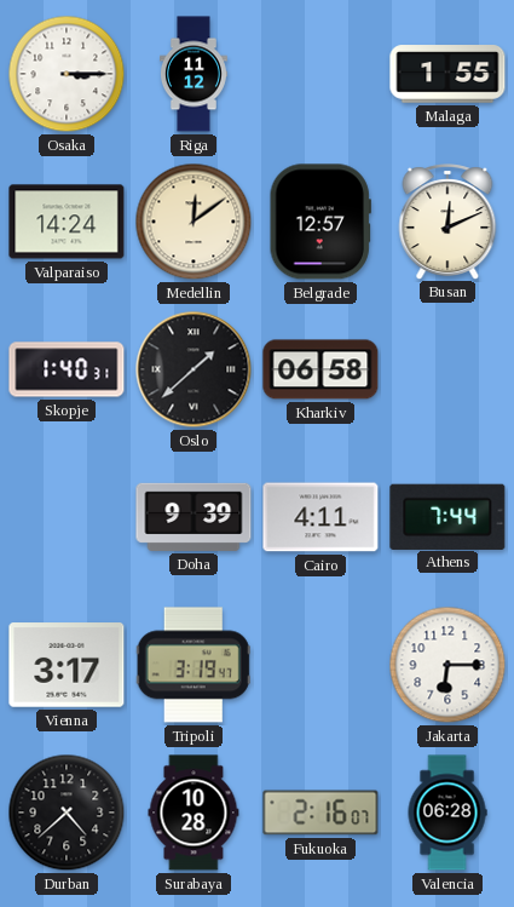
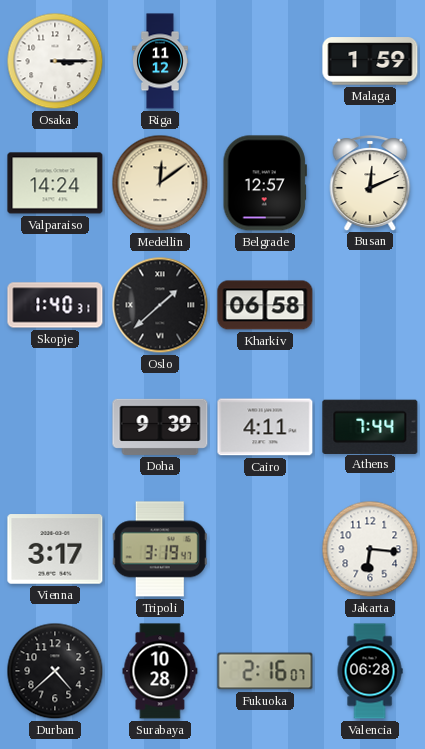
Malaga: 1:55 -> 1:59 (370, 61)
Jakarta: 6:15 -> 6:16 (370, 549)
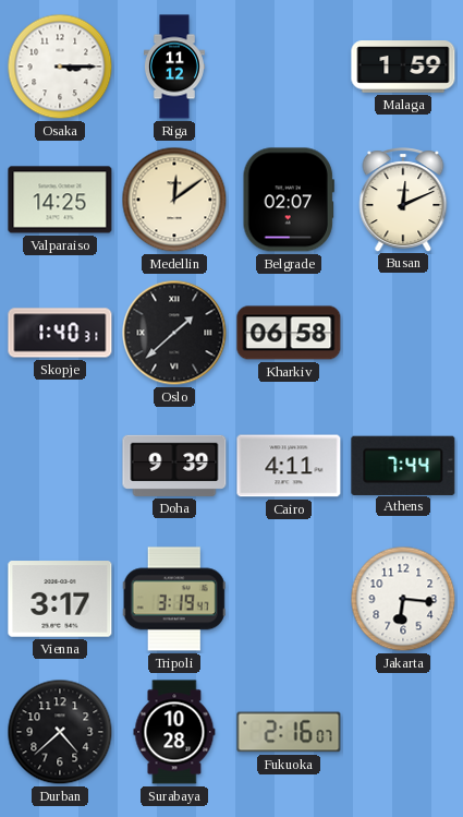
Valparaiso: 14:24 -> 14:25 (60, 200)
Belgrade: 12:57 -> 02:07 (289, 200)
Valencia: 06:28 -> none (370, 671)
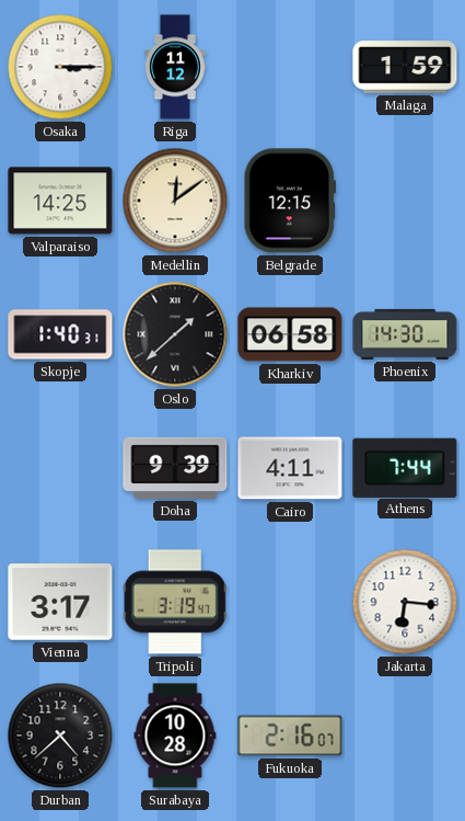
Belgrade: 02:07 -> 12:15 (290, 201)
Busan: 12:11 -> none (403, 200)
Phoenix: none -> 14:30 (405, 334)
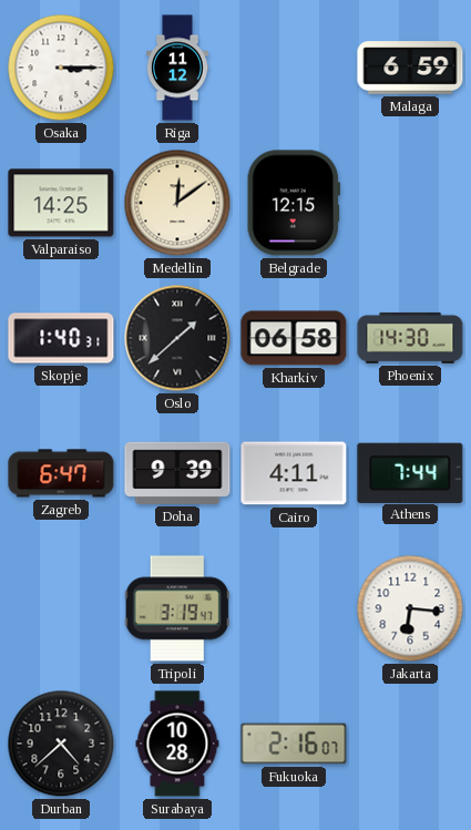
Malaga: 1:59 -> 6:59 (410, 68)
Zagreb: none -> 6:47 (61, 473)
Vienna: 3:17 -> none (60, 602)
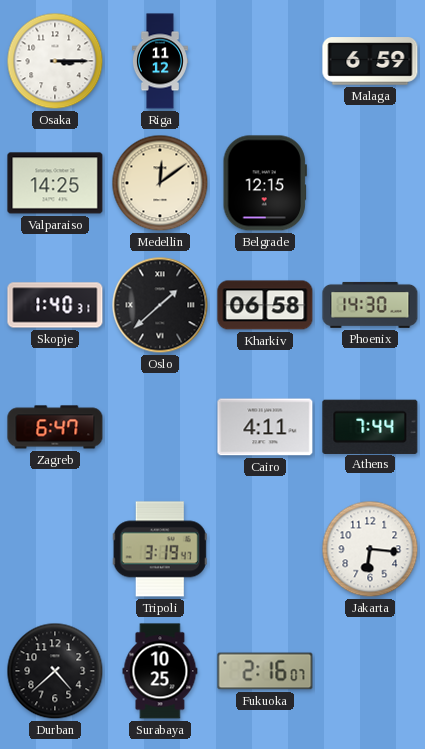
Doha: 9:39 -> none (177, 473)
Surabaya: 10:28 -> 10:25 (160, 671)
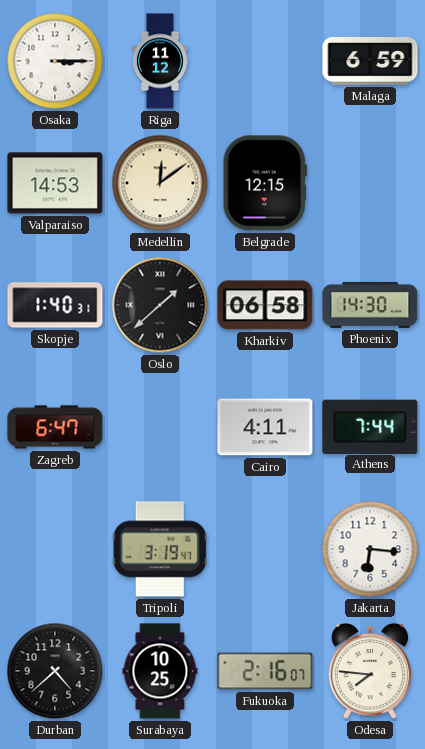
Valparaiso: 14:25 -> 14:53 (55, 183)
Odesa: none -> 7:46 (369, 671)
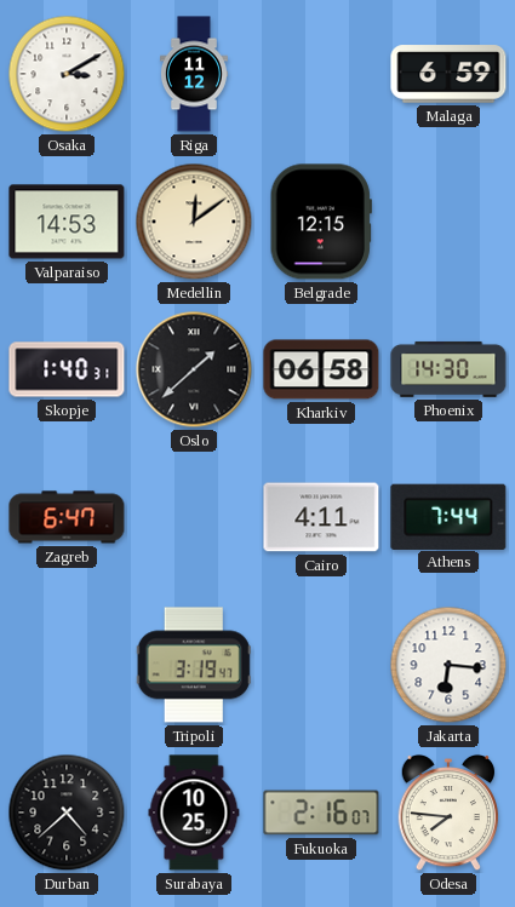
Osaka: 3:15 -> 3:10 (67, 74)
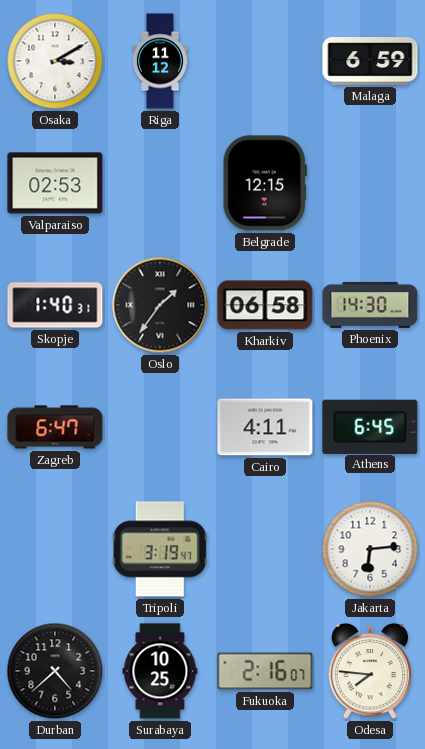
Valparaiso: 14:53 -> 02:53 (55, 183)
Medellin: 12:09 -> none (194, 222)
Oslo: 1:38 -> 1:36 (160, 305)
Athens: 7:44 -> 6:45 (370, 426)
Jakarta: 6:16 -> 6:14 (370, 549)
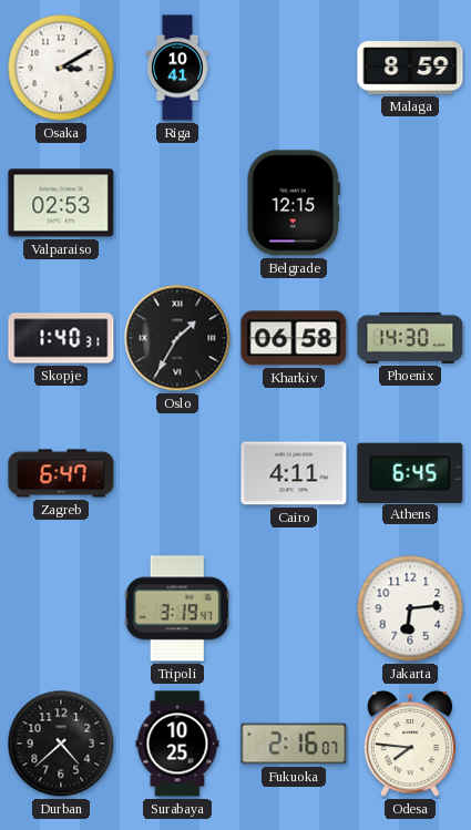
Riga: 11:12 -> 10:41 (177, 68)
Malaga: 6:59 -> 8:59 (410, 68)
Oslo: 1:36 -> 1:35 (177, 338)
